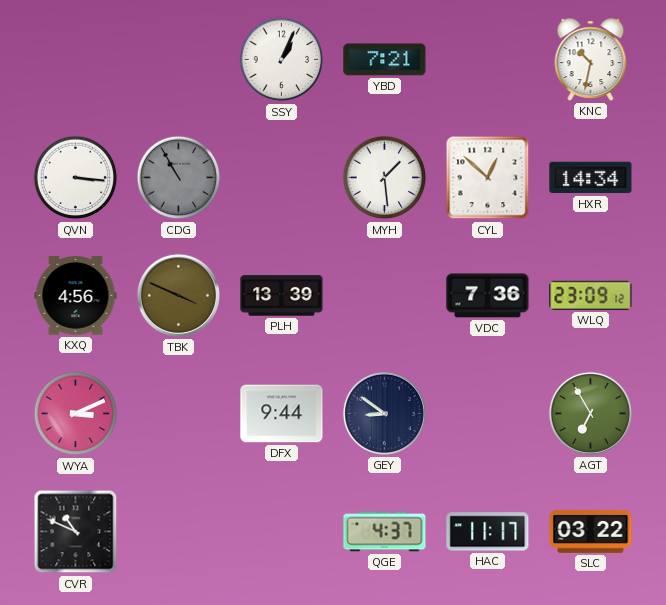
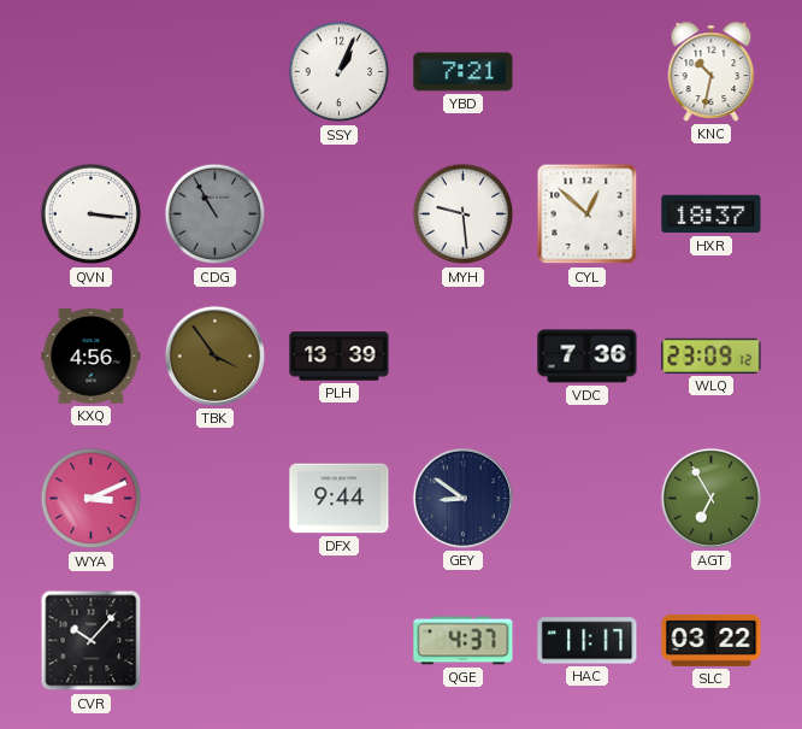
MYH: 1:29 -> 9:29 (464, 214)
HXR: 14:34 -> 18:37 (712, 214)
TBK: 3:49 -> 3:54 (214, 355)
CVR: 10:49 -> 10:07 (92, 641)
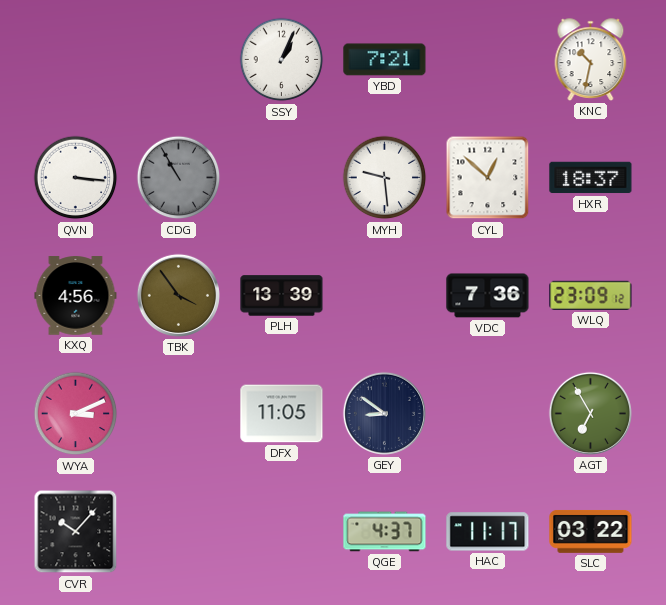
DFX: 9:44 -> 11:05 (282, 414)
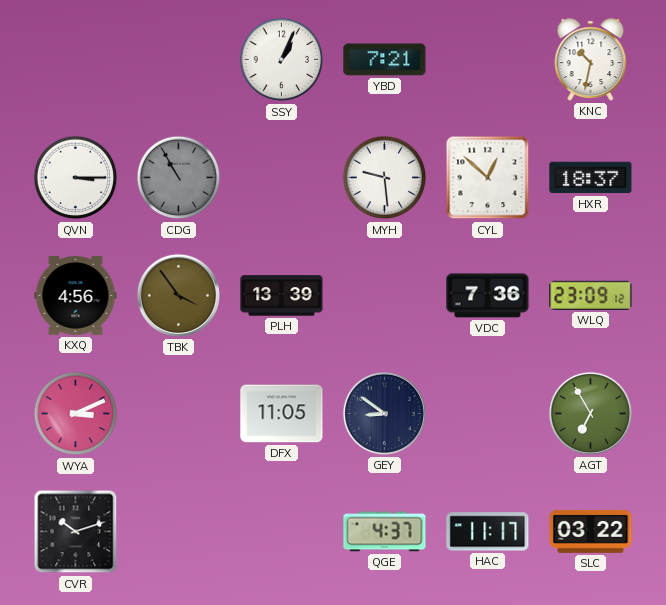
QVN: 3:16 -> 3:15 (76, 178)
CVR: 10:07 -> 10:12 (76, 532)
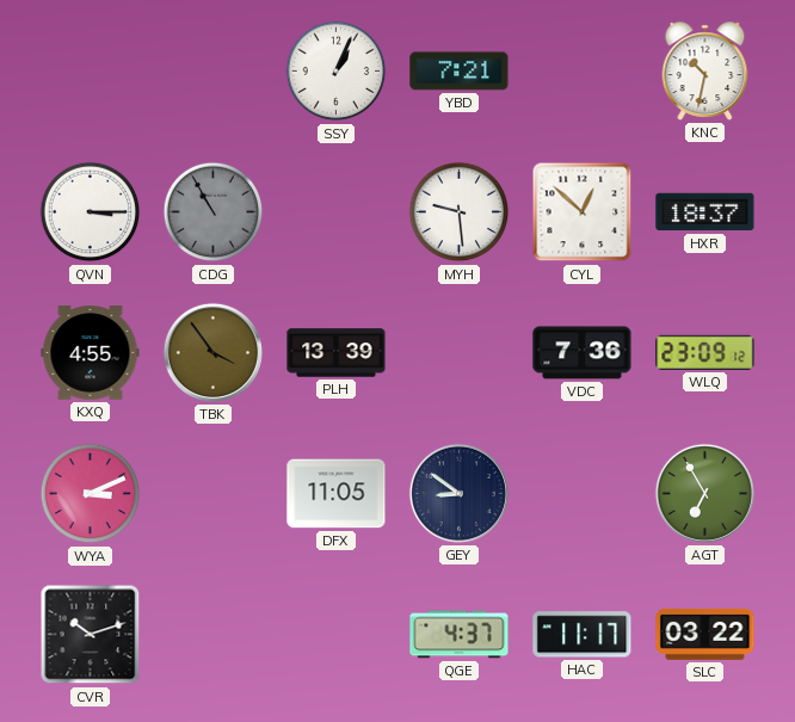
KXQ: 4:56 -> 4:55 (91, 353)
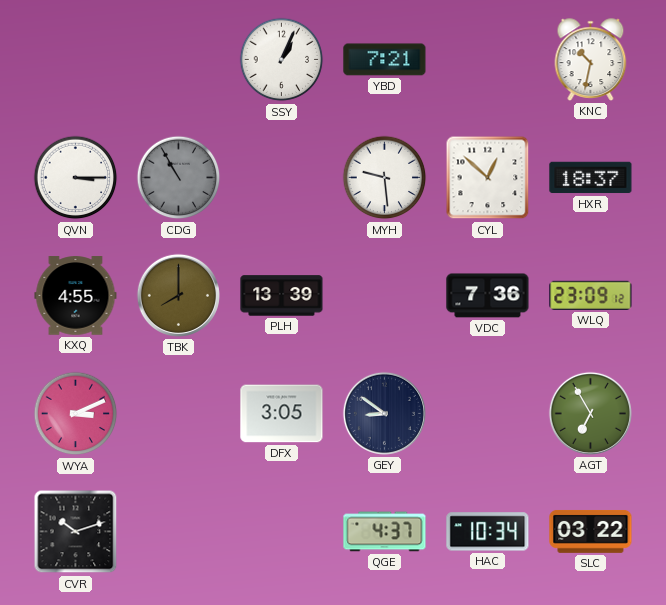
TBK: 3:54 -> 8:00 (178, 295)
DFX: 11:05 -> 3:05 (282, 414)
HAC: 11:17 -> 10:34 (488, 532)
